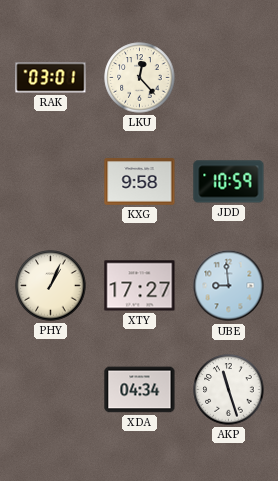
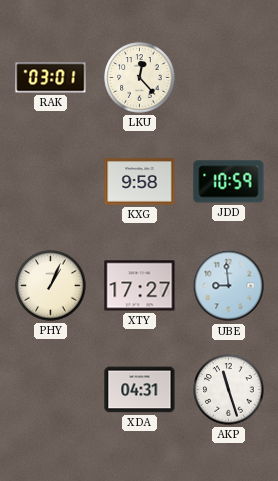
XDA: 04:34 -> 04:31 (140, 390)
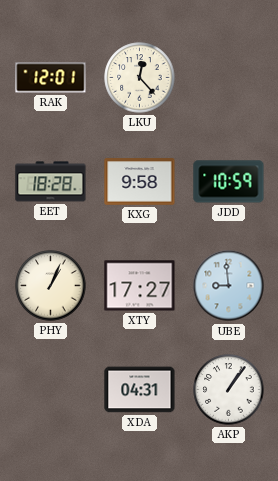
RAK: 03:01 -> 12:01 (51, 78)
EET: none -> 18:28 (51, 182)
AKP: 11:27 -> 1:06 (229, 390)
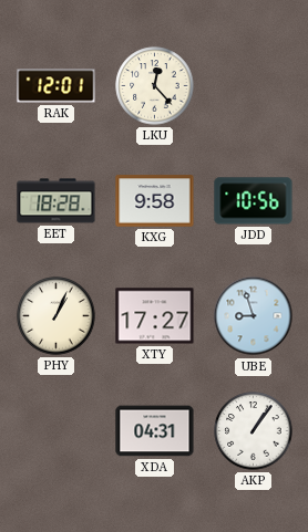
JDD: 10:59 -> 10:56 (254, 201)
UBE: 8:59 -> 8:57 (254, 316)
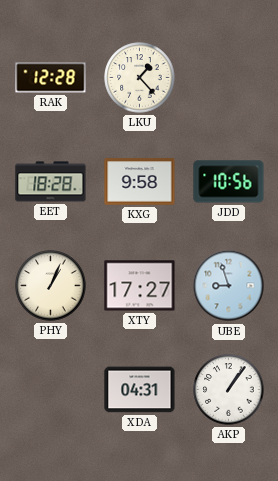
RAK: 12:01 -> 12:28 (51, 78)
LKU: 12:23 -> 1:23 (140, 78)
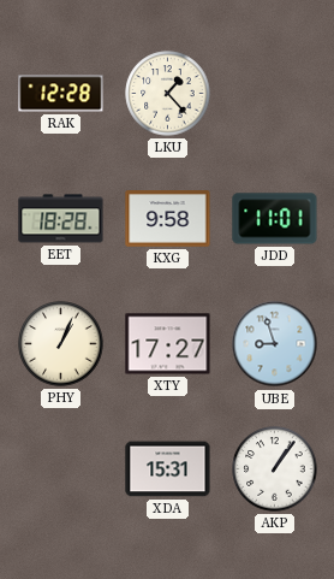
JDD: 10:56 -> 11:01 (275, 219)
XDA: 04:31 -> 15:31 (168, 469)
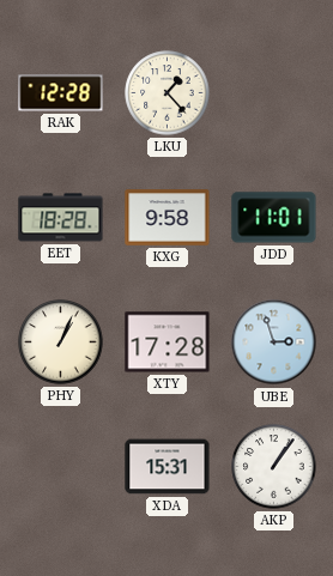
XTY: 17:27 -> 17:28 (168, 342)
UBE: 8:57 -> 2:57 (274, 342)
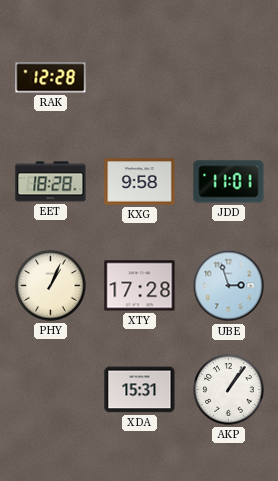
LKU: 1:23 -> none (168, 93)
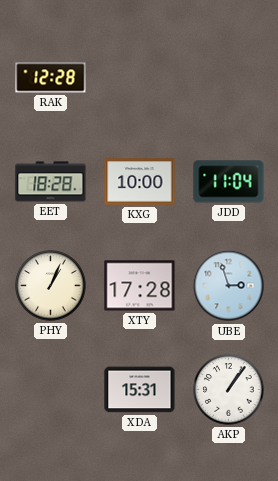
KXG: 9:58 -> 10:00 (140, 182)
JDD: 11:01 -> 11:04 (229, 182)
